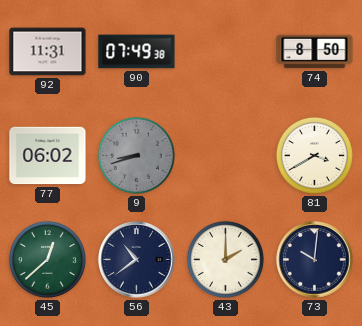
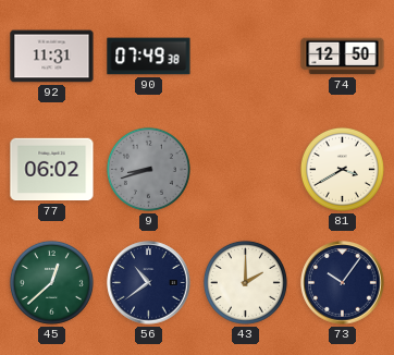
74: 8:50 -> 12:50 (343, 57)
73: 10:01 -> 10:06 (343, 283)
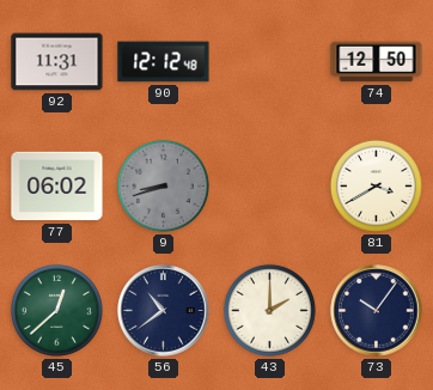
90: 07:49 -> 12:12 (164, 62)
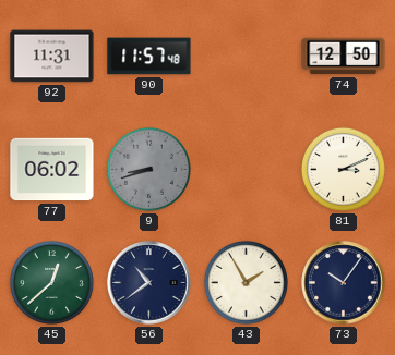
90: 12:12 -> 11:57 (149, 57)
81: 3:40 -> 3:11 (343, 169)
43: 2:00 -> 1:55 (246, 282)
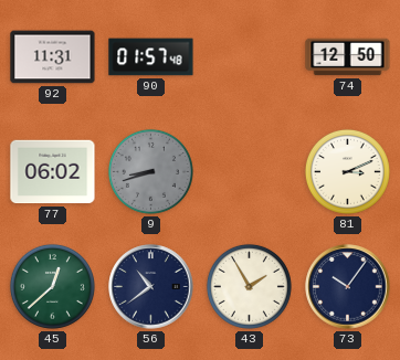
90: 11:57 -> 01:57 (151, 57)
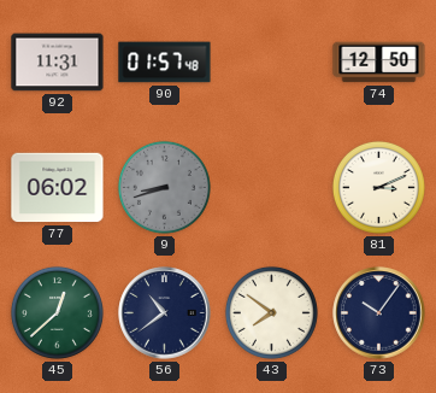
43: 1:55 -> 7:51 (271, 312)
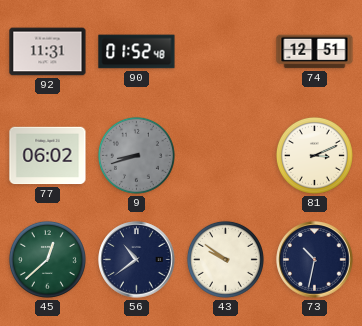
90: 01:57 -> 01:52 (137, 52)
74: 12:50 -> 12:51 (315, 52)
43: 7:51 -> 9:51 (225, 259)
73: 10:06 -> 10:32 (315, 260)
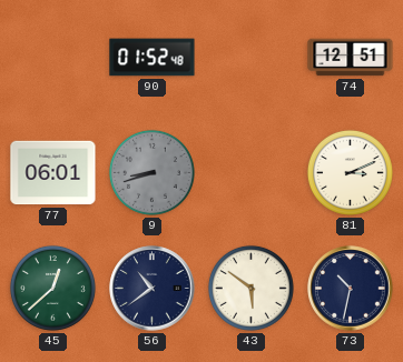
92: 11:31 -> none (48, 52)
77: 06:02 -> 06:01 (53, 173)
43: 9:51 -> 5:51 (250, 288)
